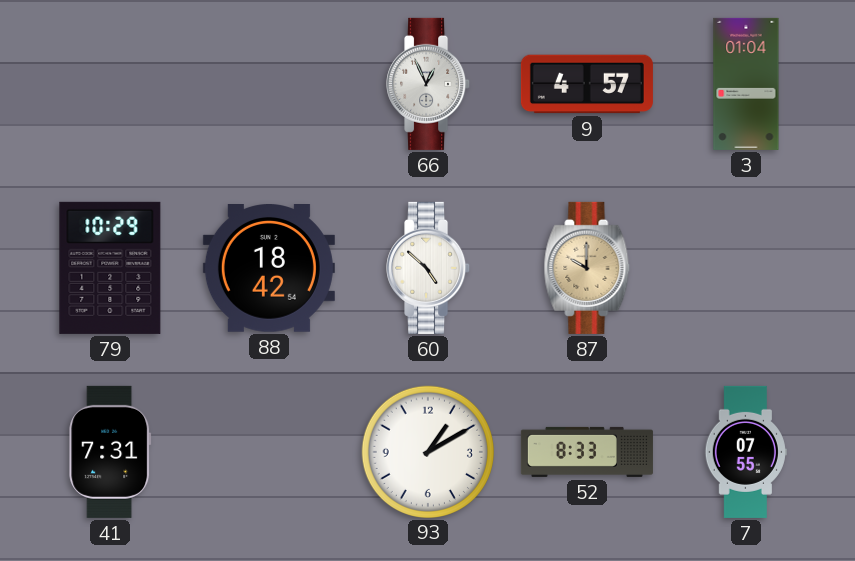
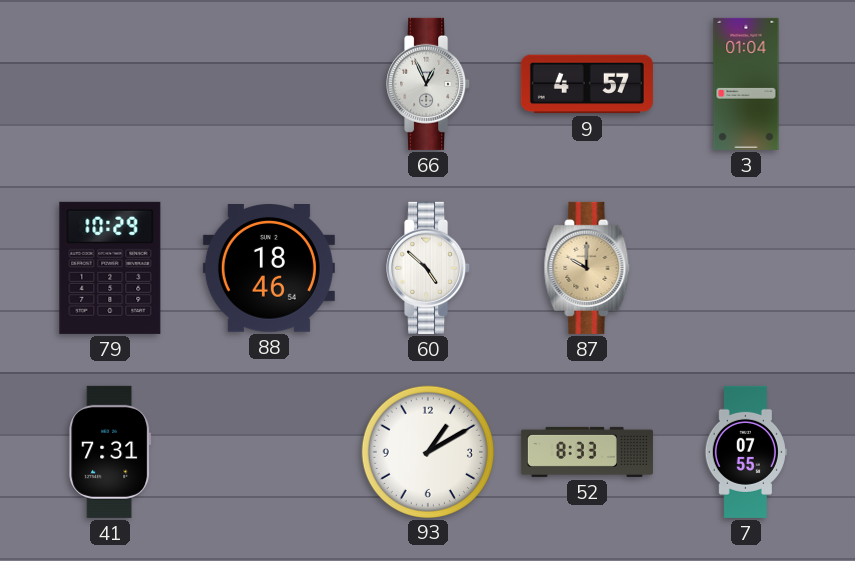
88: 18:42 -> 18:46 (269, 269)
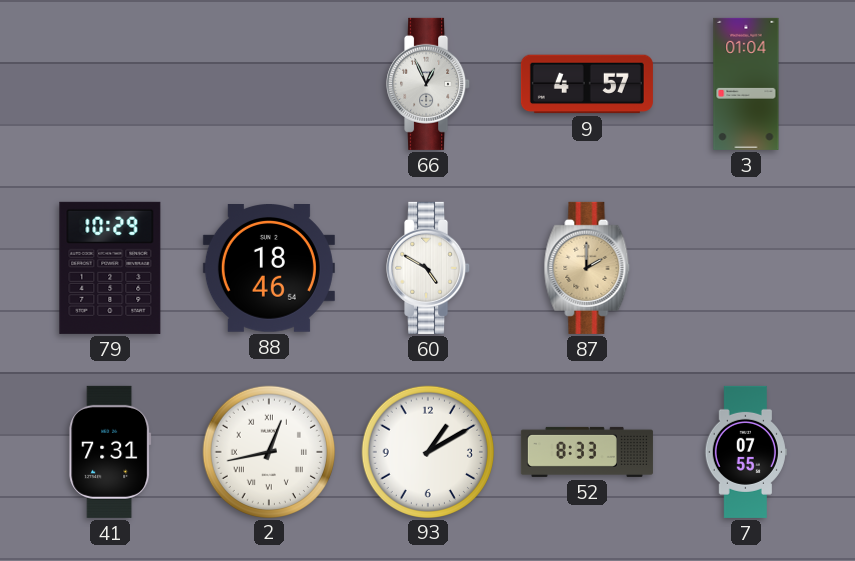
60: 4:52 -> 4:50 (429, 268)
87: 10:00 -> 2:00 (587, 268)
2: none -> 12:43 (268, 451)
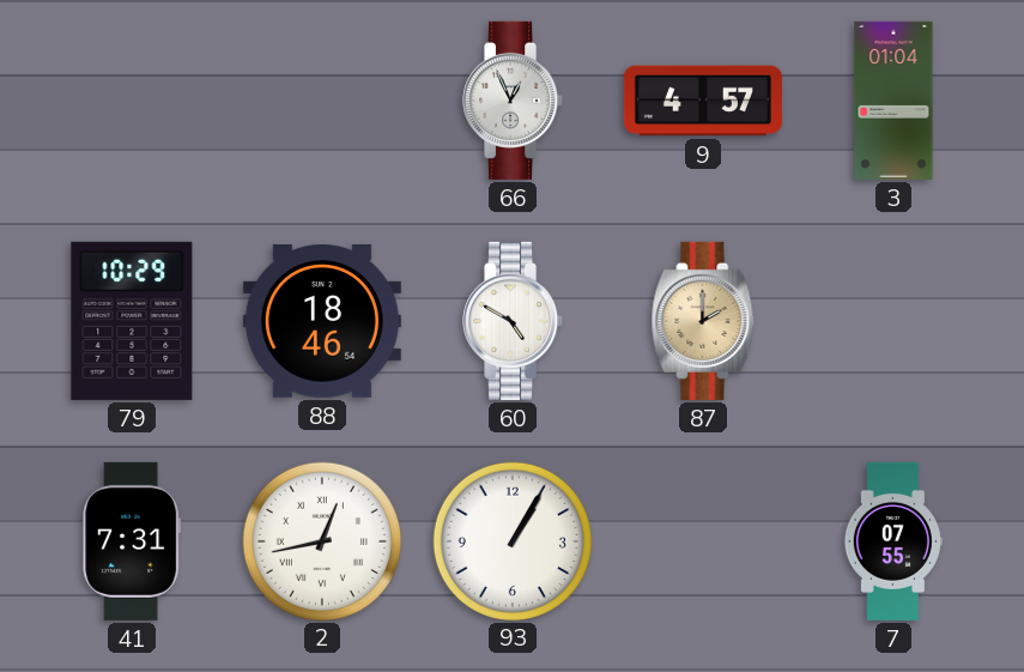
93: 1:10 -> 1:05 (511, 540)
52: 8:33 -> none (587, 452)
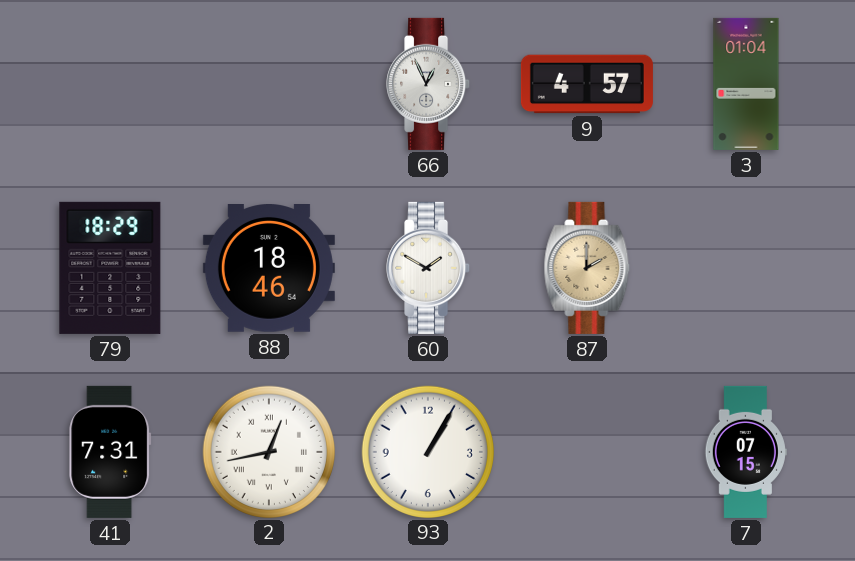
79: 10:29 -> 18:29 (110, 268)
60: 4:50 -> 1:50 (429, 268)
7: 07:55 -> 07:15 (746, 452)
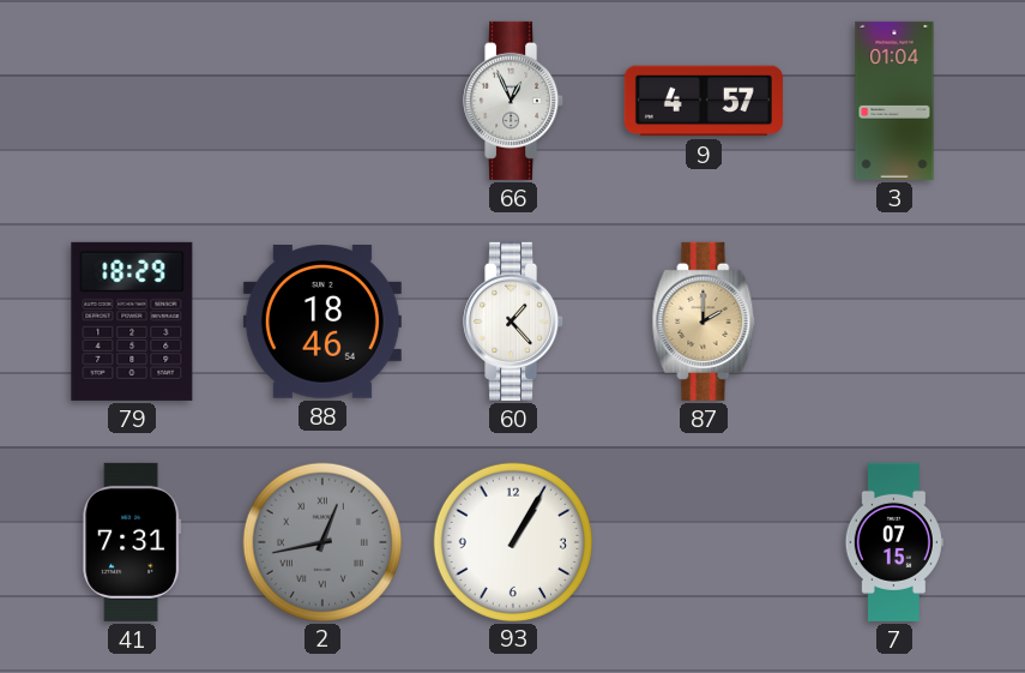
60: 1:50 -> 1:23 (514, 322)
2 dial: white -> grey (321, 541)
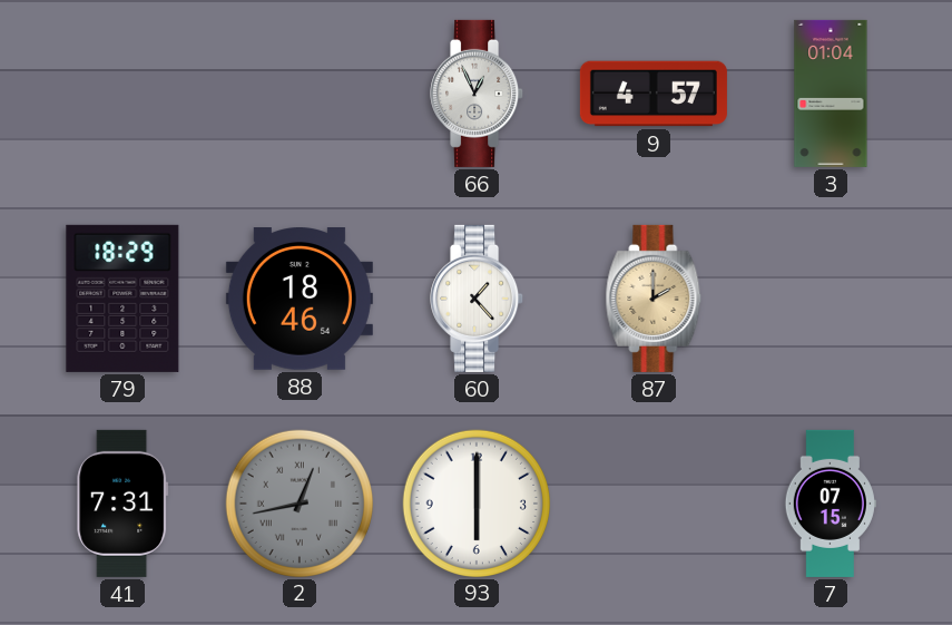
93: 1:05 -> 6:00 (475, 502)
